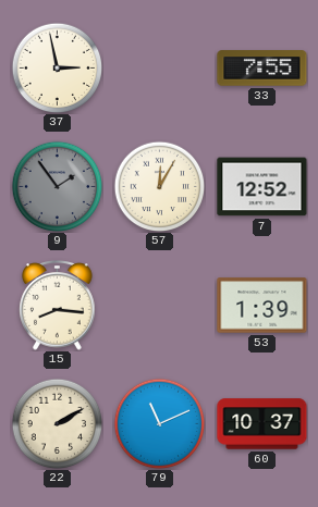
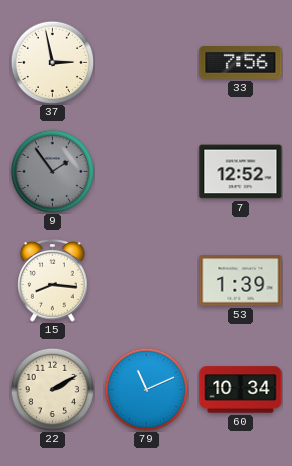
33: 7:55 -> 7:56 (241, 63)
57: 12:05 -> none (159, 186)
60: 10:37 -> 10:34 (241, 390)
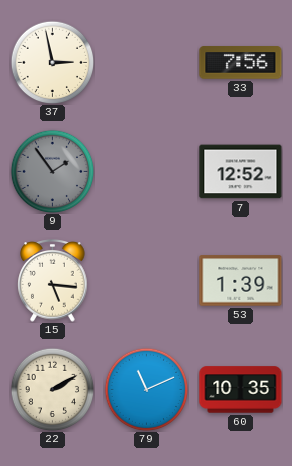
15: 8:16 -> 5:16 (53, 281)
60: 10:34 -> 10:35 (241, 390)
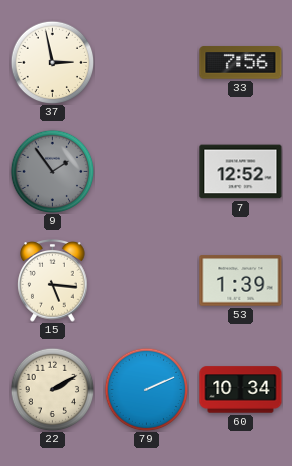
79: 11:11 -> 2:11 (146, 389)
60: 10:35 -> 10:34 (241, 390)
